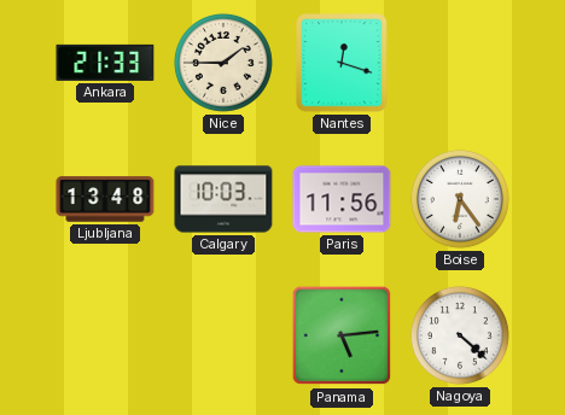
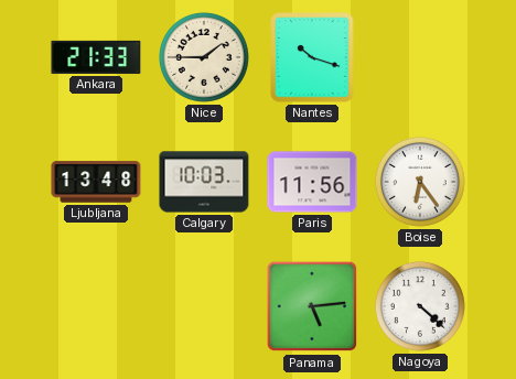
Nantes: 12:18 -> 10:18 (312, 57)
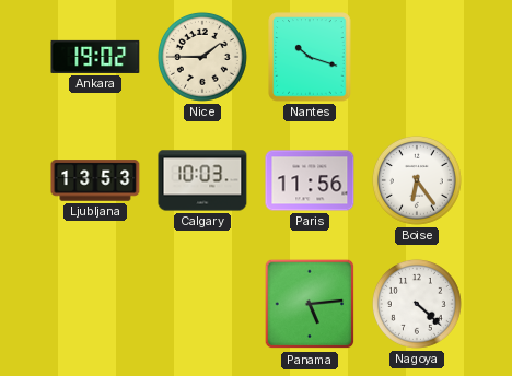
Ankara: 21:33 -> 19:02 (95, 57)
Ljubljana: 13:48 -> 13:53 (95, 180)
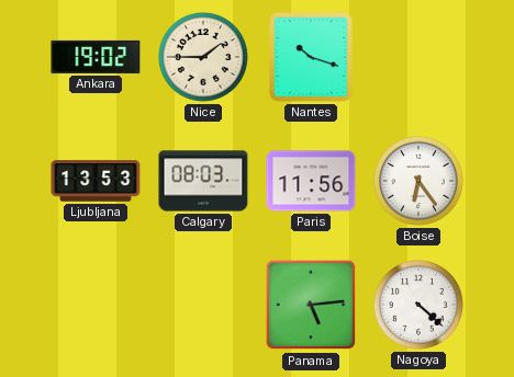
Calgary: 10:03 -> 08:03 (203, 181)
